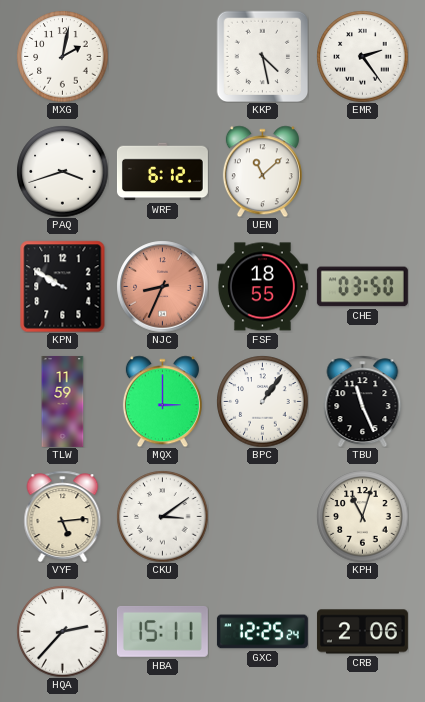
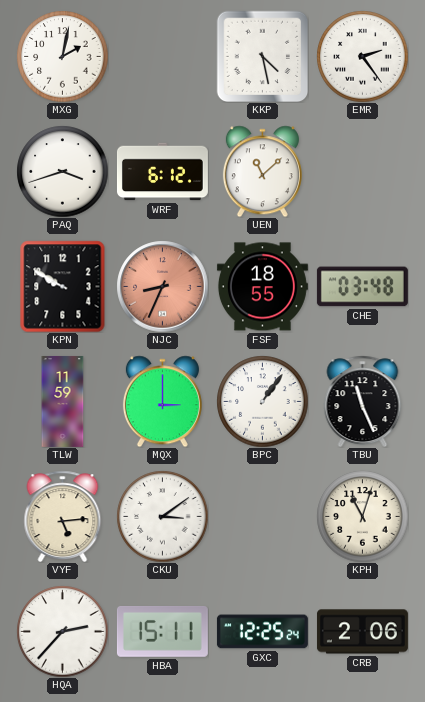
CHE: 03:50 -> 03:48 (362, 287)
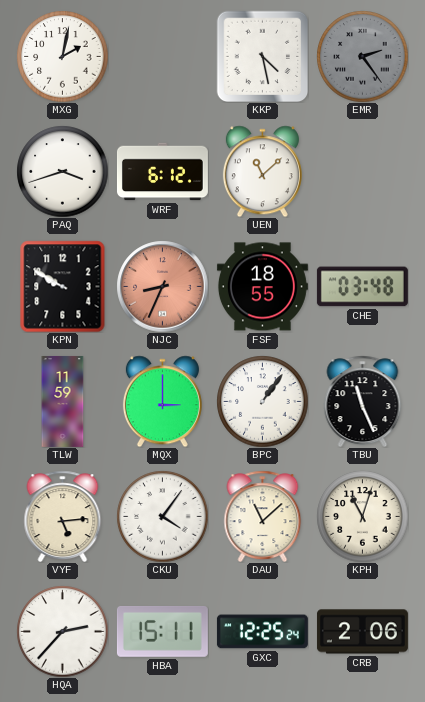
EMR dial: white -> grey (362, 56)
CKU: 3:09 -> 4:06 (162, 516)
DAU: none -> 11:08 (263, 516)
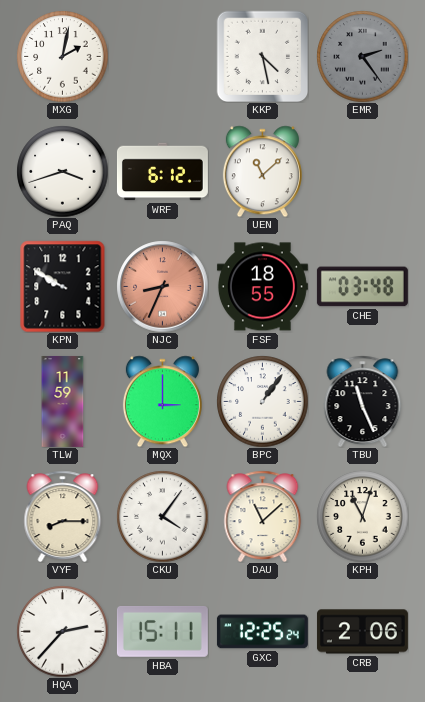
VYF: 5:14 -> 8:15 (63, 516)
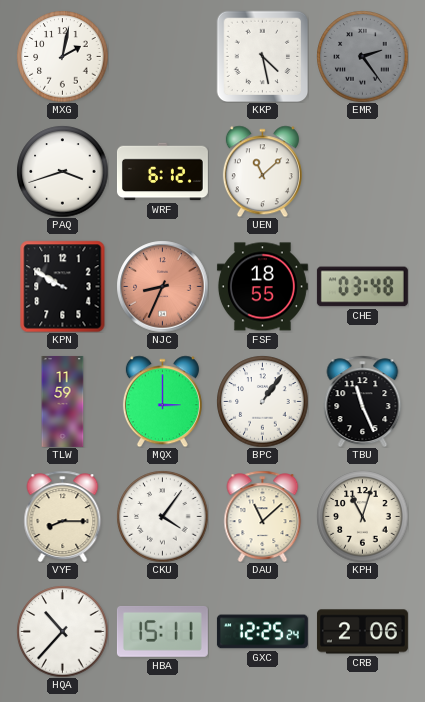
HQA: 2:37 -> 10:37 (62, 631)
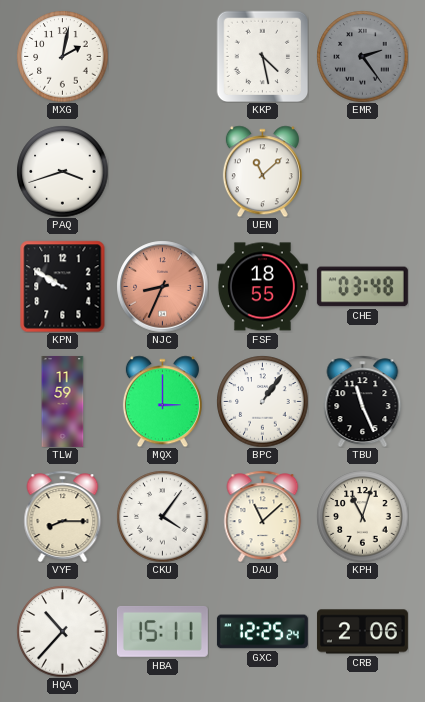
WRF: 6:12 -> none (162, 172)
